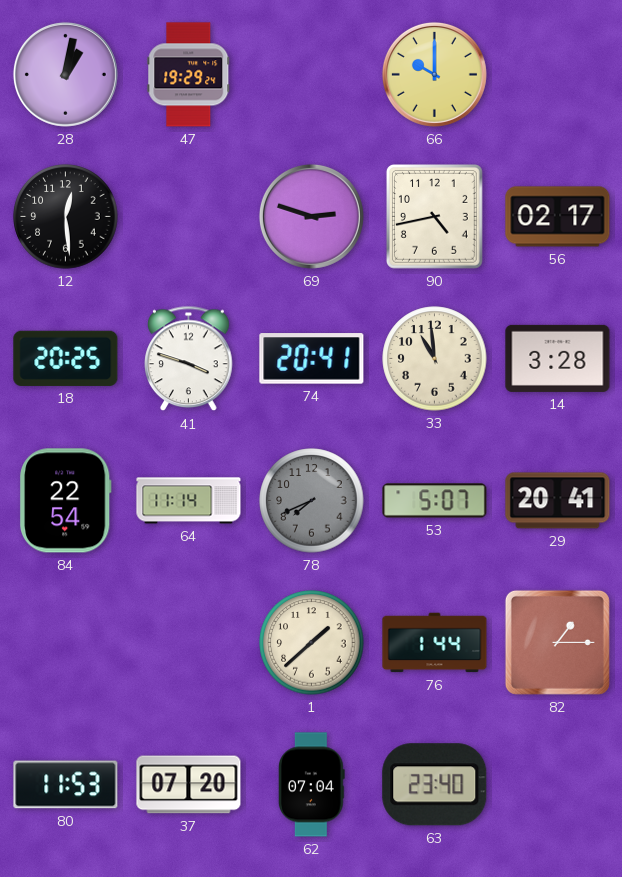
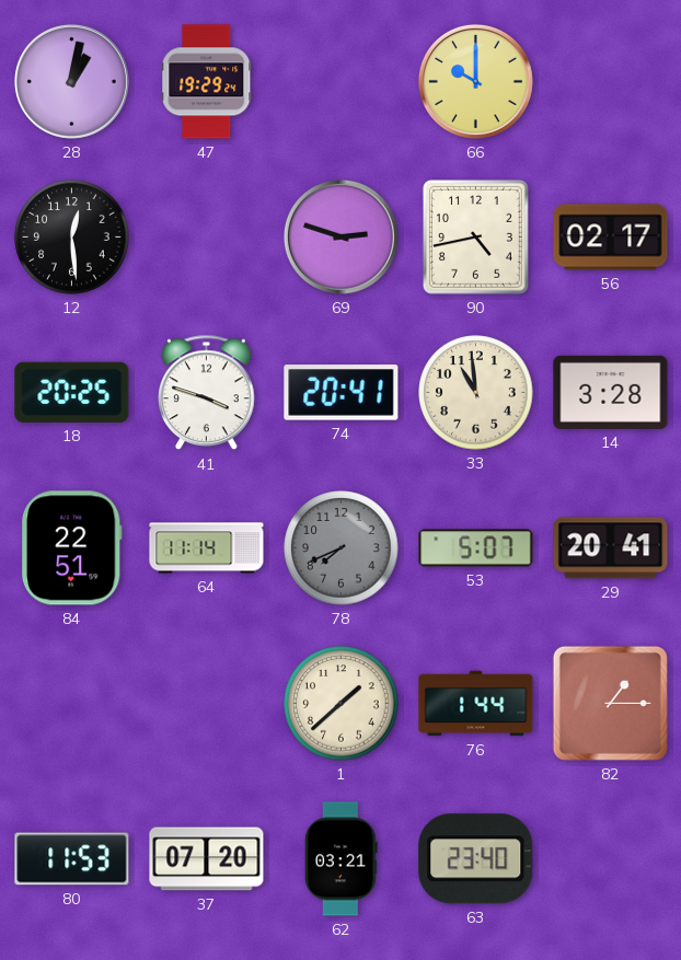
84: 22:54 -> 22:51 (72, 548)
62: 07:04 -> 03:21 (342, 859)
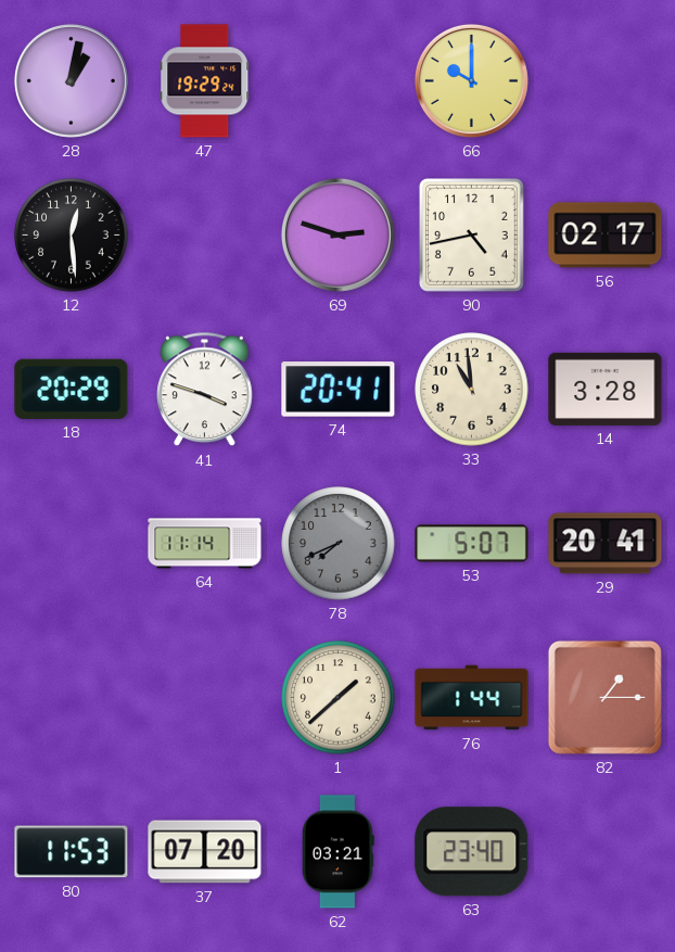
18: 20:25 -> 20:29 (72, 389)
84: 22:51 -> none (72, 548)
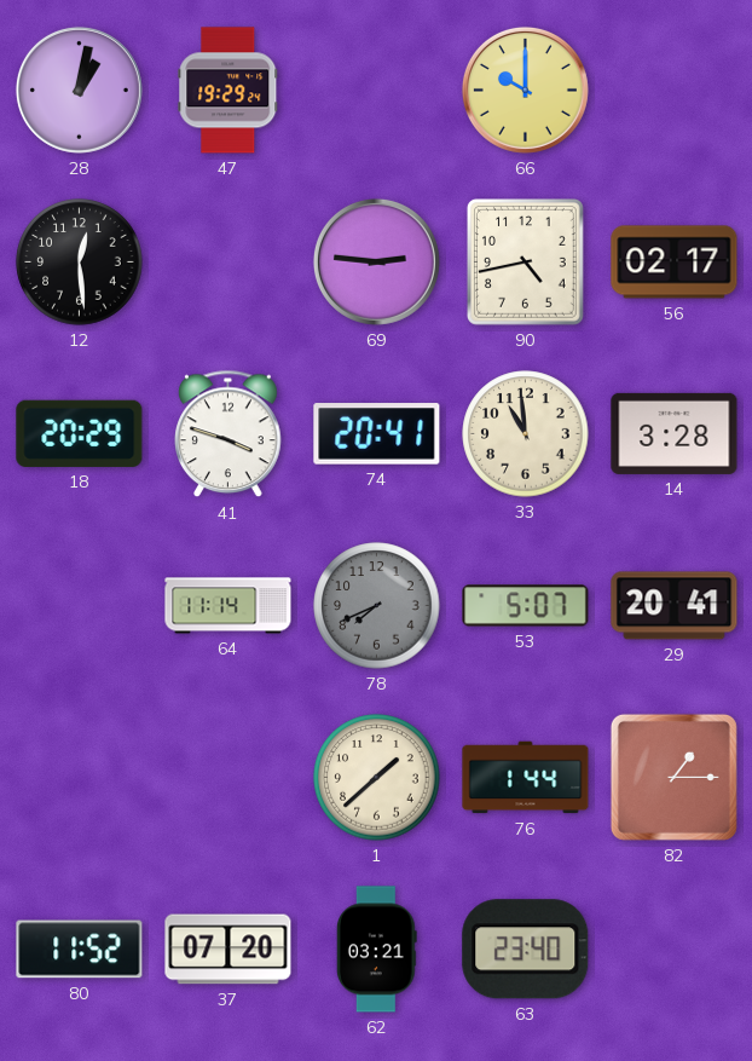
69: 2:48 -> 2:46 (376, 261)
80: 11:53 -> 11:52 (80, 950)
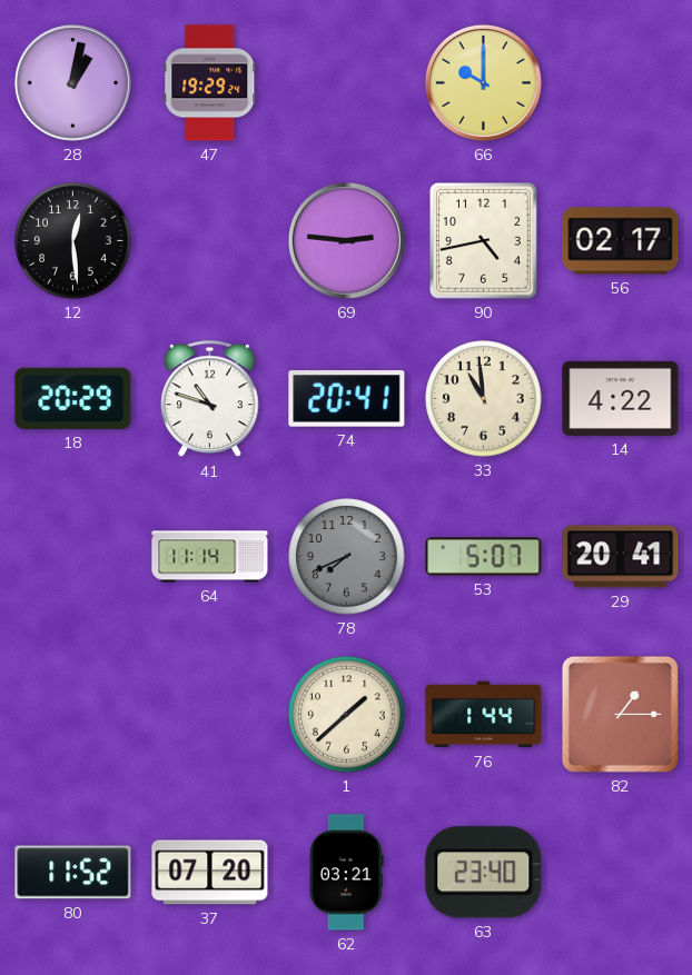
41: 3:48 -> 10:48 (210, 399)
14: 3:28 -> 4:22 (621, 398)
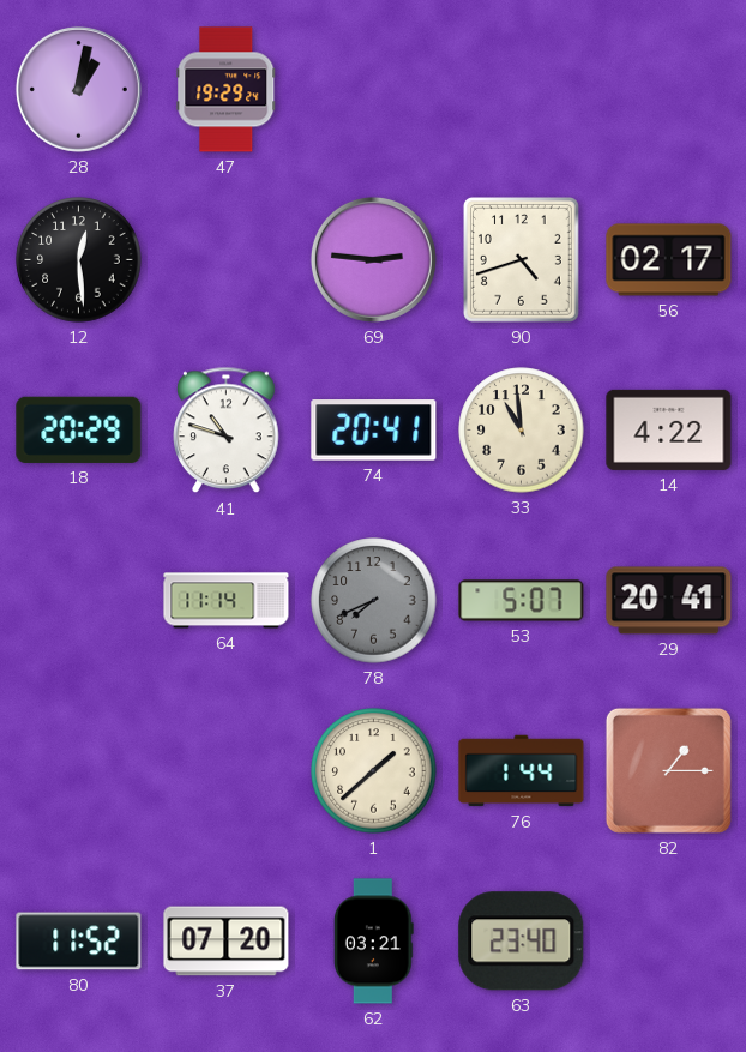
66: 10:00 -> none (483, 82)
90: 4:43 -> 4:42 (522, 260)
